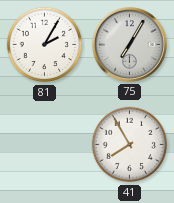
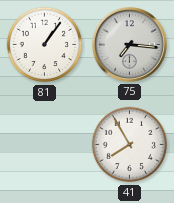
81: 2:05 -> 1:06 (45, 45)
75: 7:05 -> 7:16 (129, 44)
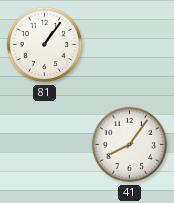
75: 7:16 -> none (129, 44)
41: 7:55 -> 8:06 (130, 145)
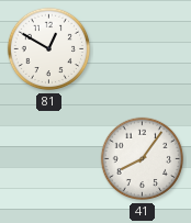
81: 1:06 -> 12:50 (49, 49)
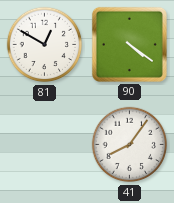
90: none -> 4:21 (129, 44)
